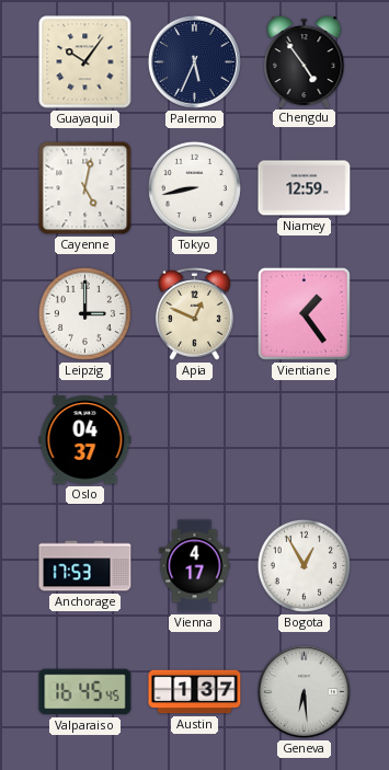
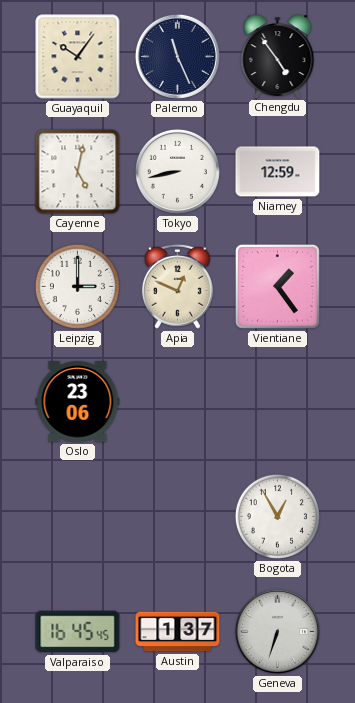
Palermo: 5:34 -> 11:26 (177, 56)
Oslo: 04:37 -> 23:06 (78, 402)
Anchorage: 17:53 -> none (85, 566)
Vienna: 4:17 -> none (195, 566)
Geneva: 6:29 -> 6:33 (277, 631)
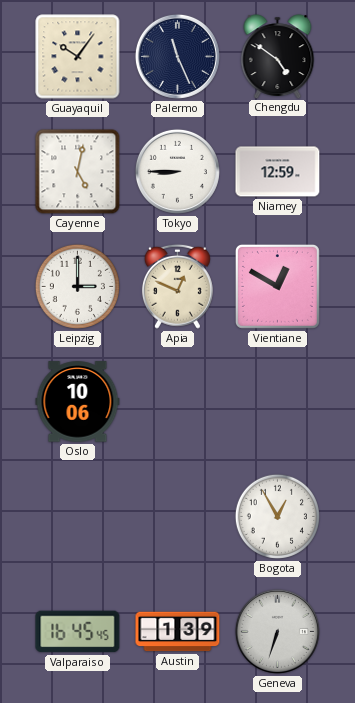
Chengdu: 4:54 -> 4:51 (278, 56)
Tokyo: 8:43 -> 8:45 (177, 171)
Vientiane: 1:24 -> 12:50 (277, 286)
Oslo: 23:06 -> 10:06 (78, 402)
Austin: 1:37 -> 1:39 (178, 632)
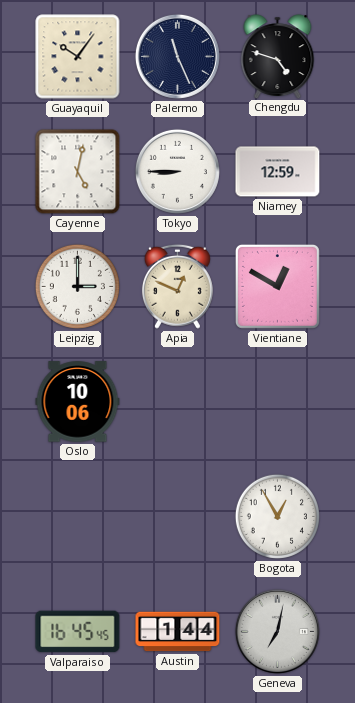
Chengdu: 4:51 -> 4:48 (278, 56)
Austin: 1:39 -> 1:44 (178, 632)
Geneva: 6:33 -> 7:02 (277, 631)
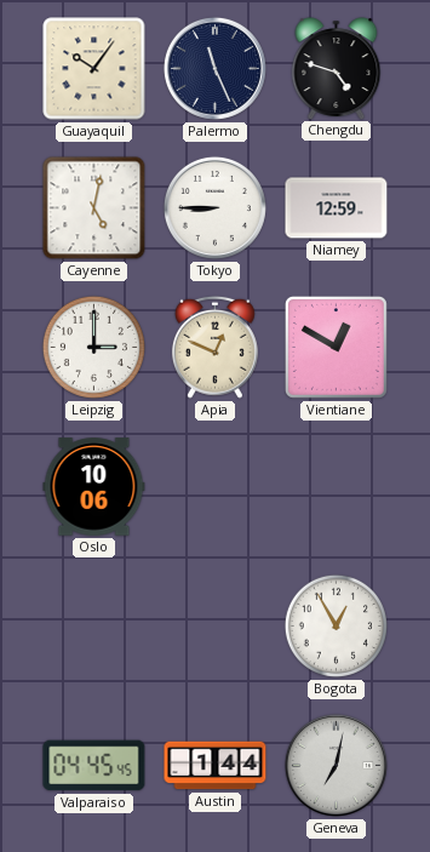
Valparaiso: 16:45 -> 04:45 (94, 766)
